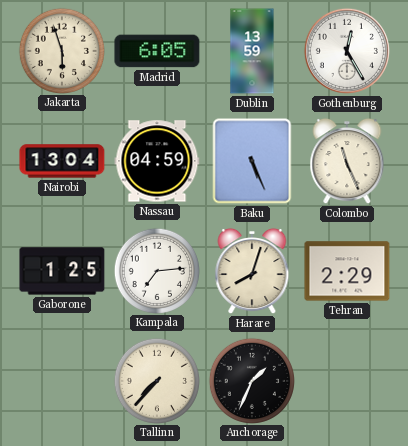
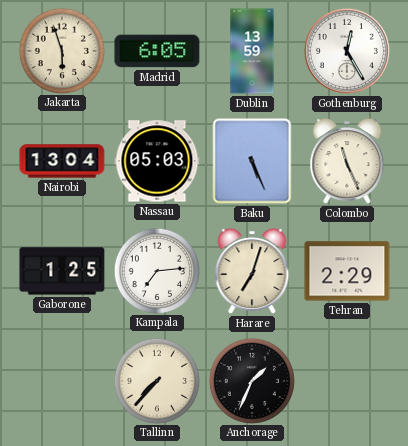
Nassau: 04:59 -> 05:03 (157, 161)
Harare: 8:03 -> 7:03 (252, 271)
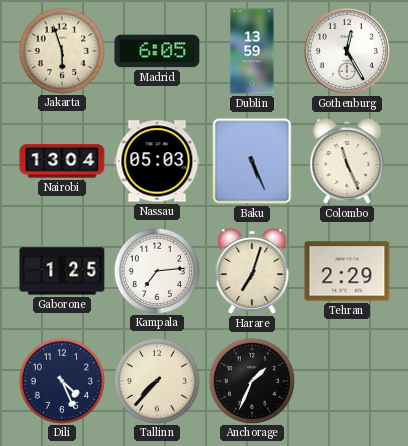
Dili: none -> 4:26 (61, 380)
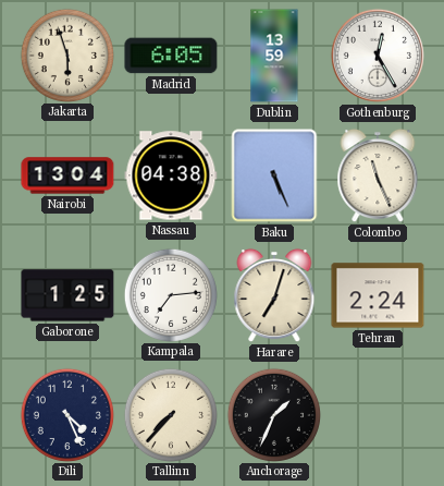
Nassau: 05:03 -> 04:38 (171, 175)
Tehran: 2:29 -> 2:24 (378, 295)
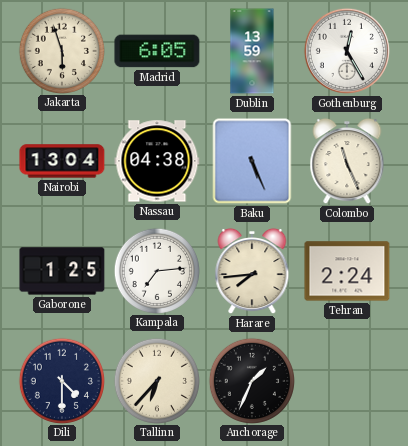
Harare: 7:03 -> 7:44 (252, 271)
Dili: 4:26 -> 4:30 (61, 380)
Tallinn: 7:37 -> 6:37 (156, 380)
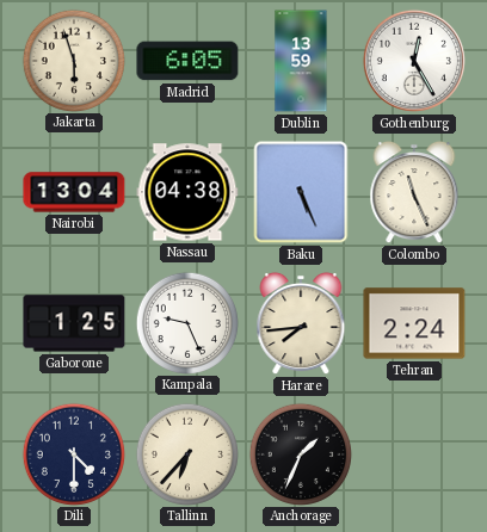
Kampala: 7:14 -> 9:26 (186, 322)
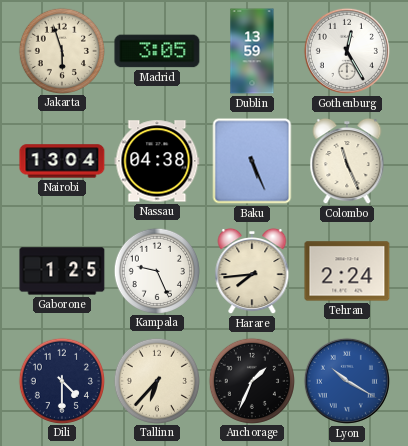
Madrid: 6:05 -> 3:05 (157, 51)
Lyon: none -> 10:20 (347, 381)
